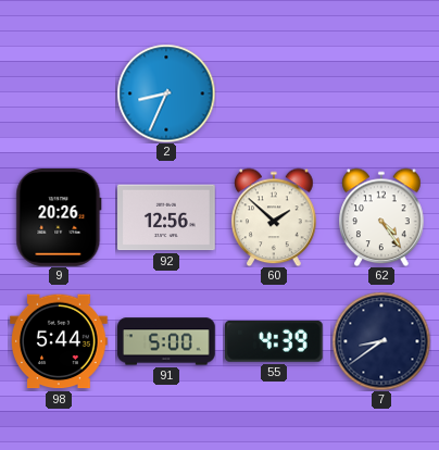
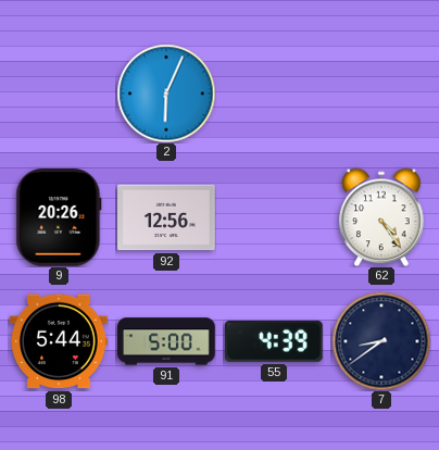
2: 8:34 -> 6:04 (166, 93)
60: 1:52 -> none (274, 217)
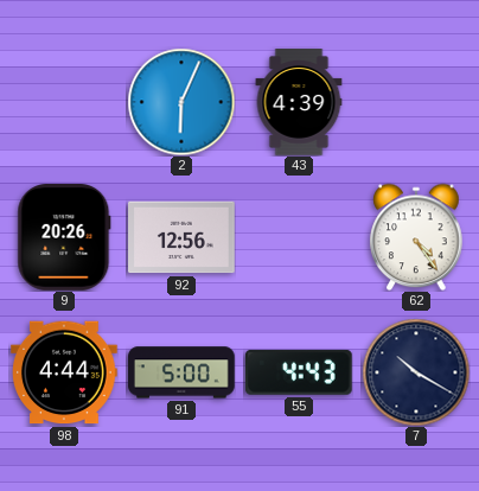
43: none -> 4:39 (299, 102)
98: 5:44 -> 4:44 (65, 372)
55: 4:39 -> 4:43 (299, 372)
7: 8:39 -> 10:20 (416, 372)
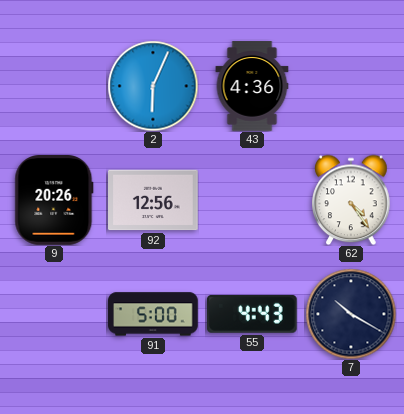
43: 4:39 -> 4:36 (252, 86)
98: 4:44 -> none (65, 372)
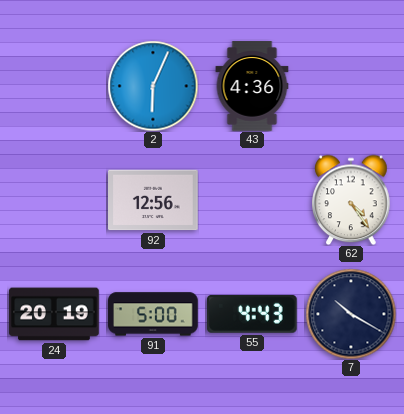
9: 20:26 -> none (54, 201)
24: none -> 20:19 (54, 314)
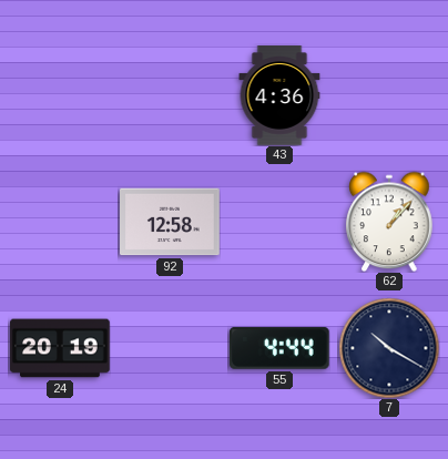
2: 6:04 -> none (153, 86)
92: 12:56 -> 12:58 (170, 222)
62: 4:24 -> 1:07 (389, 222)
91: 5:00 -> none (153, 314)
55: 4:43 -> 4:44 (279, 348)
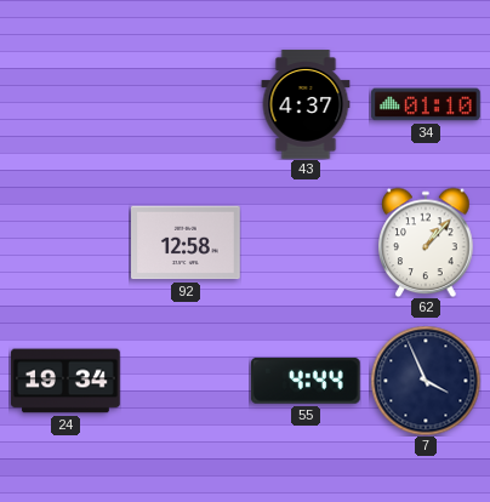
43: 4:36 -> 4:37 (306, 104)
34: none -> 01:10 (426, 104)
24: 20:19 -> 19:34 (65, 381)
7: 10:20 -> 3:56 (426, 381)
